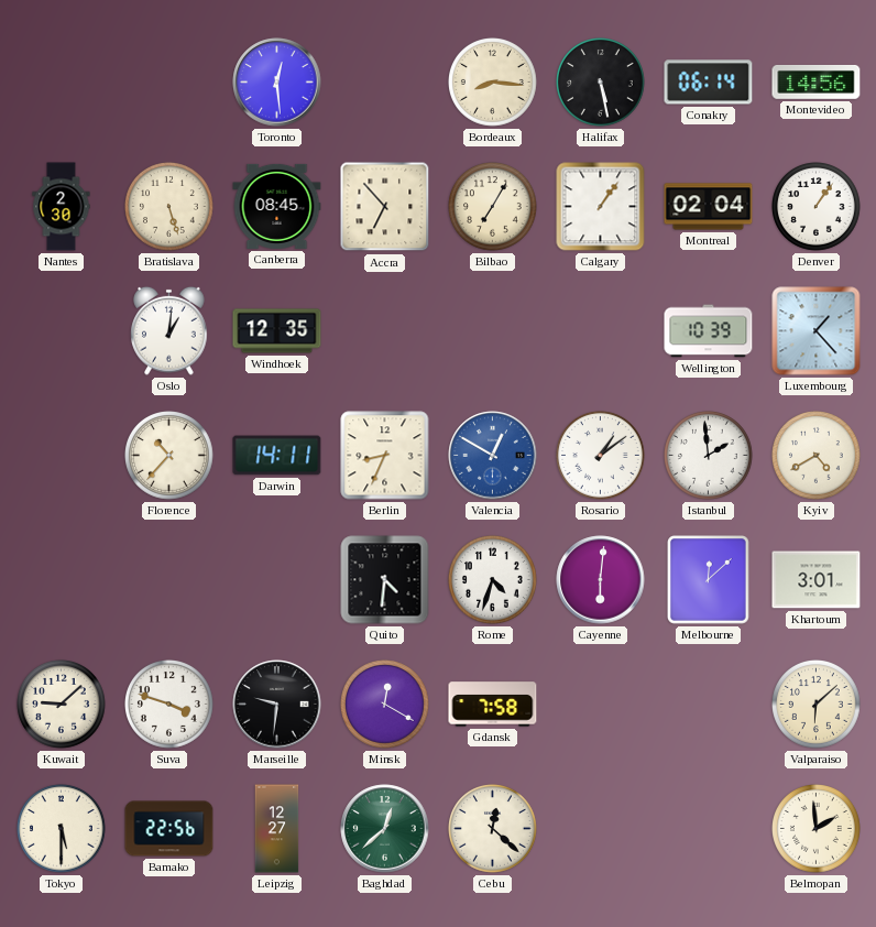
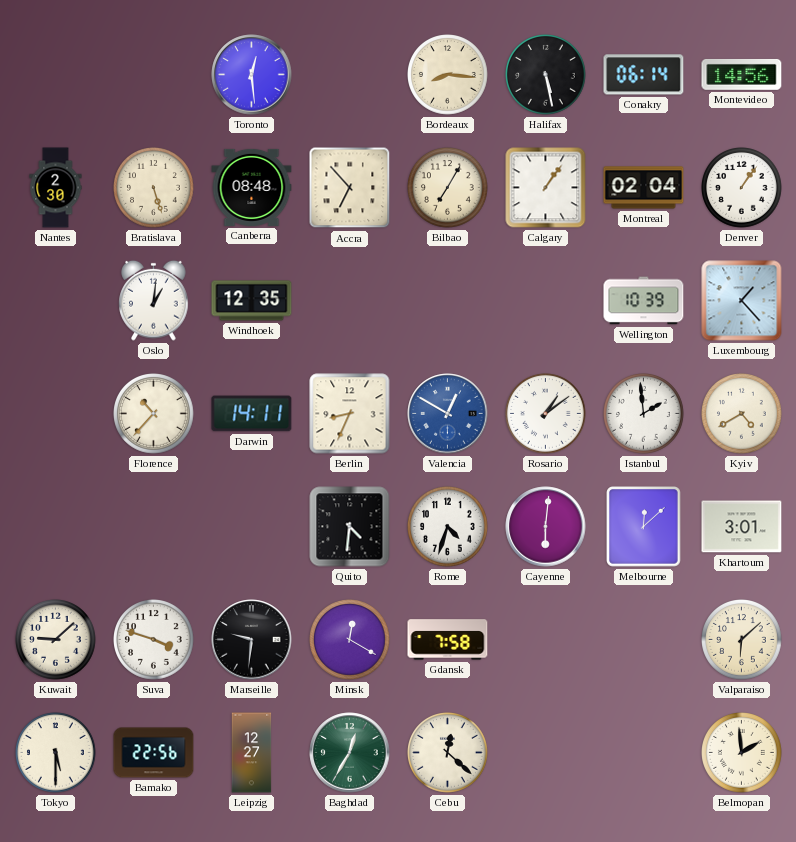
Canberra: 08:45 -> 08:48 (252, 187)
Baghdad: 12:38 -> 12:35 (350, 753)
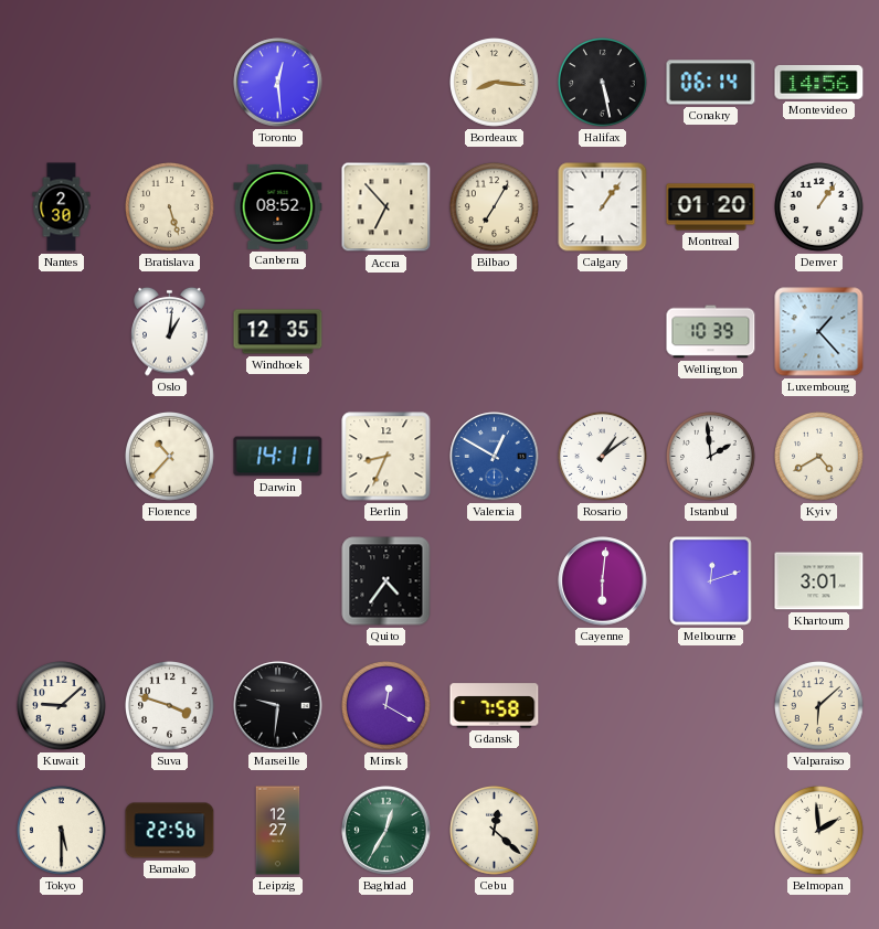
Canberra: 08:48 -> 08:52 (278, 206)
Montreal: 02:04 -> 01:20 (711, 207)
Quito: 4:31 -> 4:36 (386, 581)
Rome: 4:33 -> none (448, 527)
Melbourne: 12:08 -> 12:12 (711, 581)
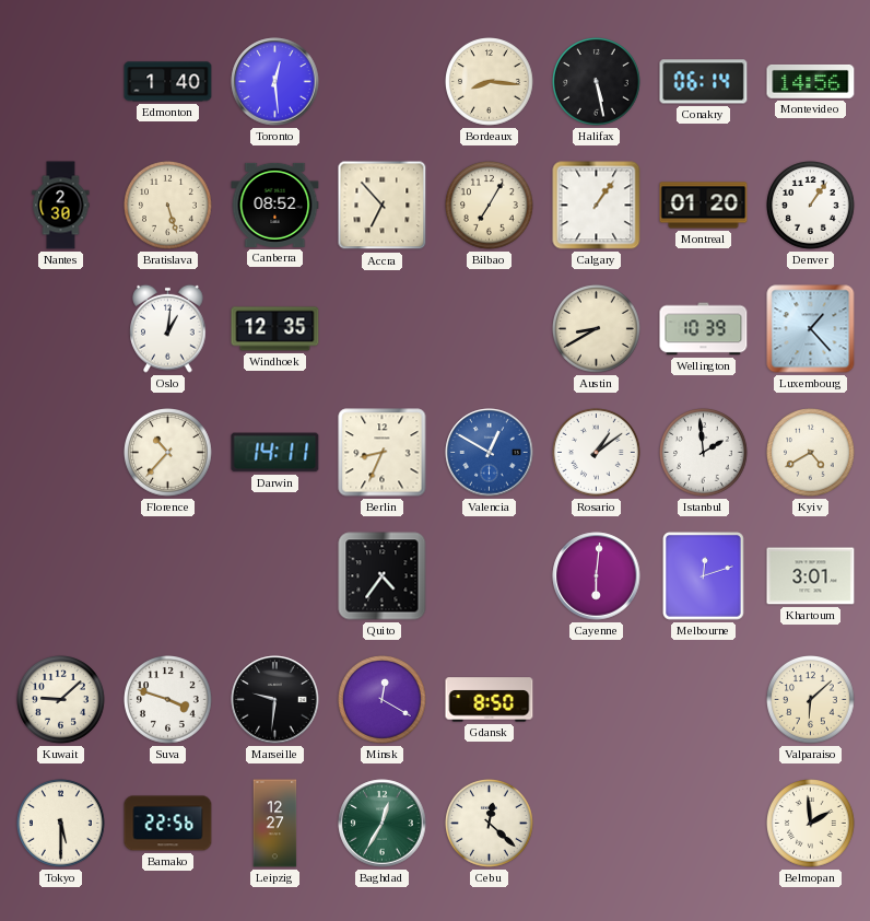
Edmonton: none -> 1:40 (168, 82)
Austin: none -> 8:40 (597, 329)
Gdansk: 7:58 -> 8:50 (490, 700)
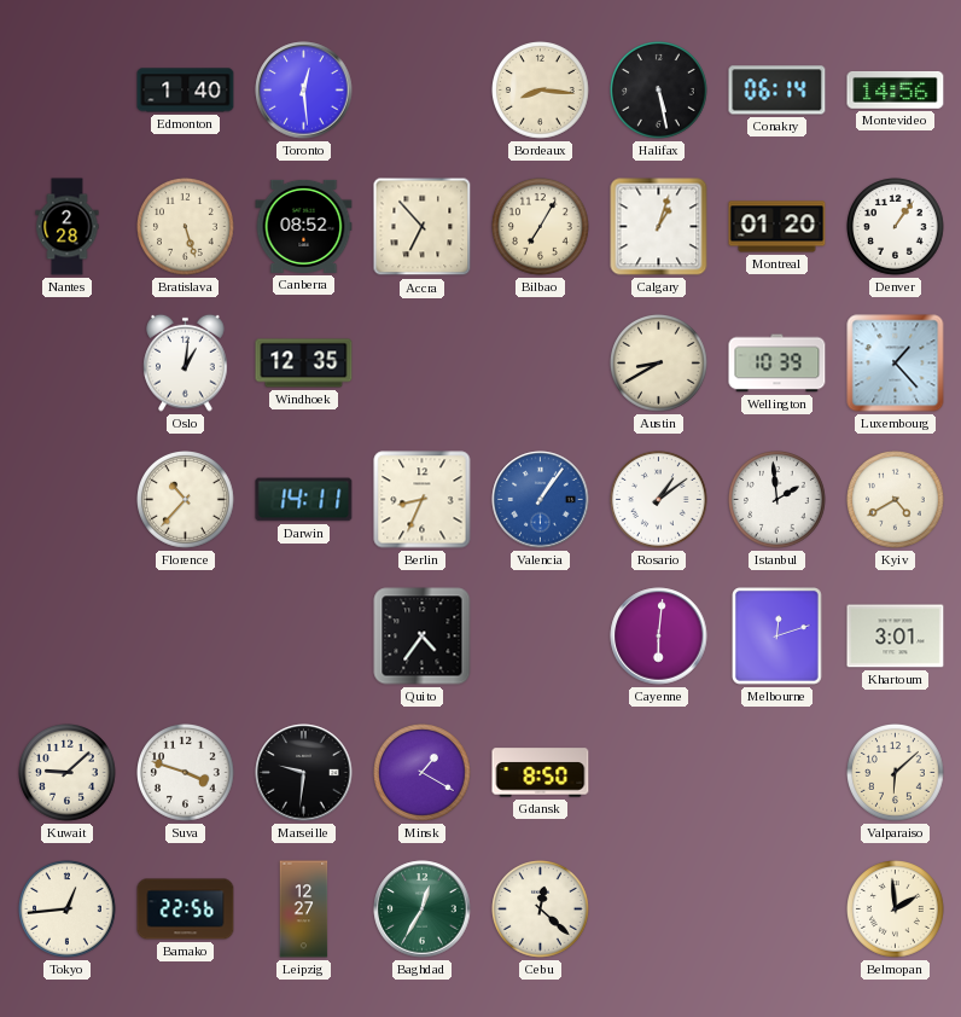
Nantes: 2:30 -> 2:28 (68, 227)
Calgary: 1:06 -> 1:03 (659, 227)
Valencia: 12:50 -> 1:06 (541, 500)
Minsk: 12:20 -> 1:20 (423, 773)
Tokyo: 5:30 -> 12:44 (68, 910)
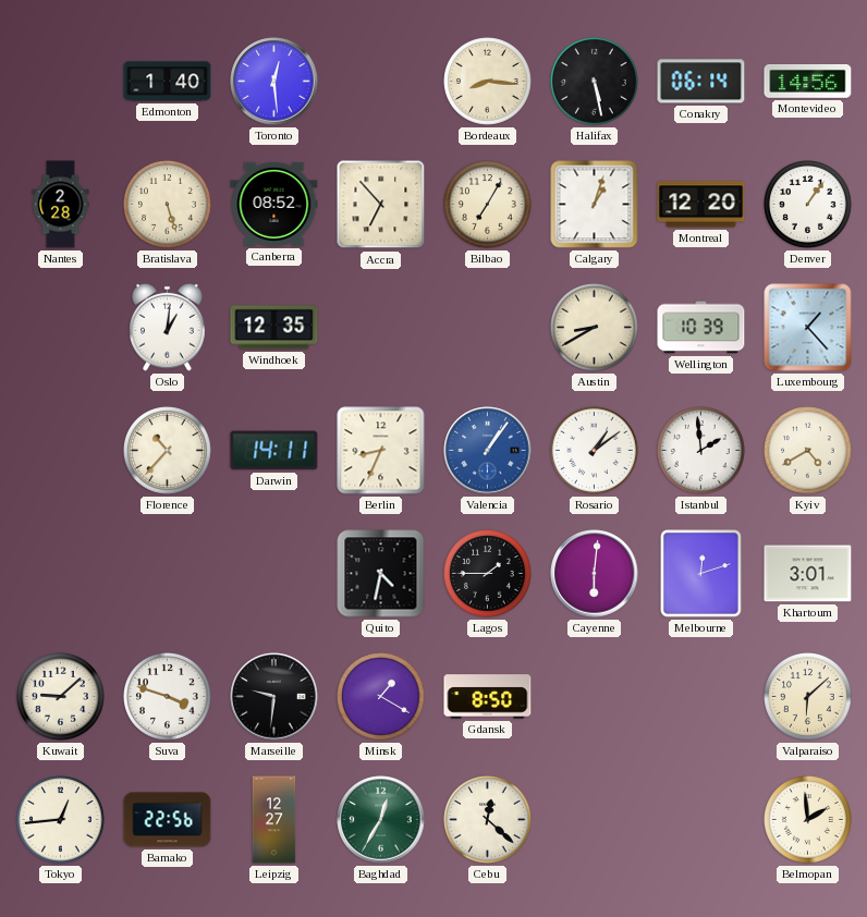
Montreal: 01:20 -> 12:20 (701, 205)
Quito: 4:36 -> 4:32 (381, 574)
Lagos: none -> 1:45 (488, 574)
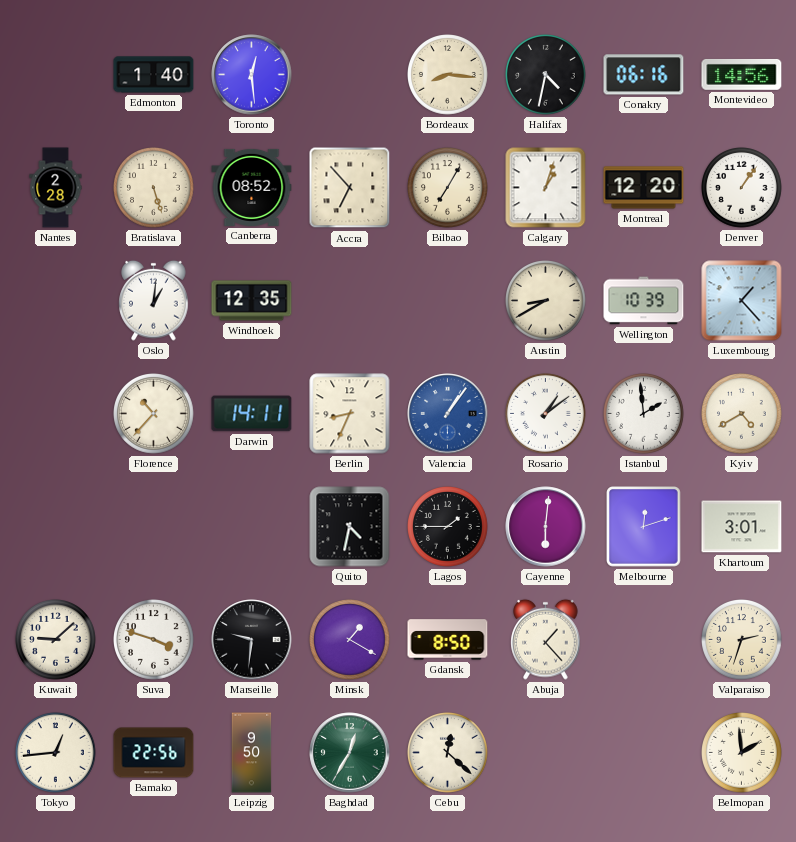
Halifax: 5:28 -> 4:32 (546, 75)
Conakry: 06:14 -> 06:16 (644, 75)
Abuja: none -> 1:23 (546, 639)
Valparaiso: 6:08 -> 2:33 (742, 640)
Leipzig: 12:27 -> 9:50 (252, 753)
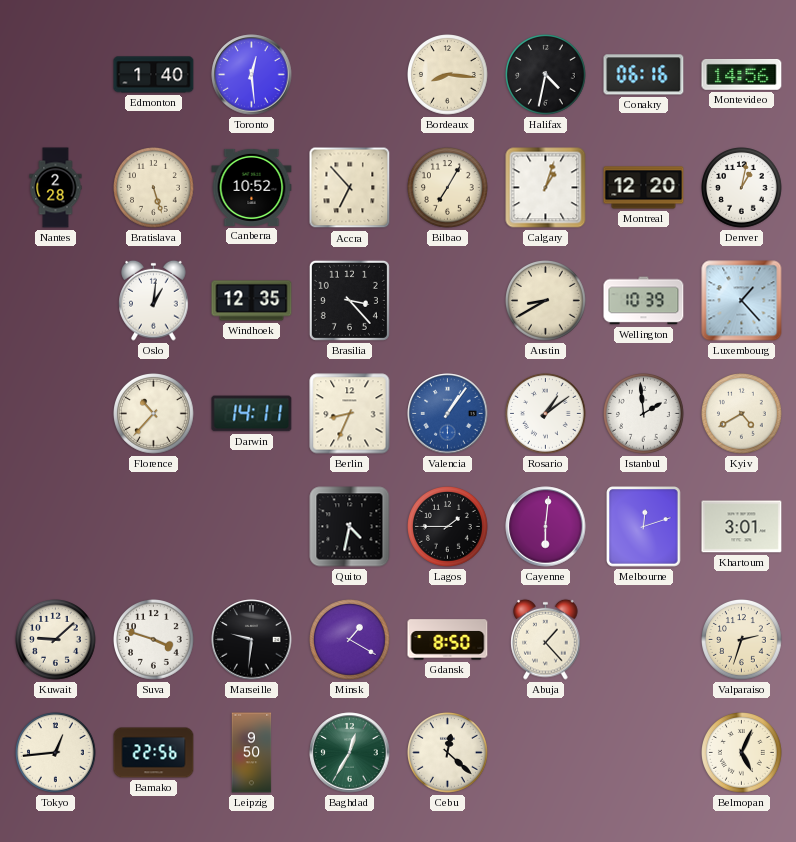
Canberra: 08:52 -> 10:52 (252, 187)
Denver: 1:06 -> 1:02 (742, 188)
Brasilia: none -> 3:23 (349, 300)
Belmopan: 1:59 -> 5:04 (742, 753)
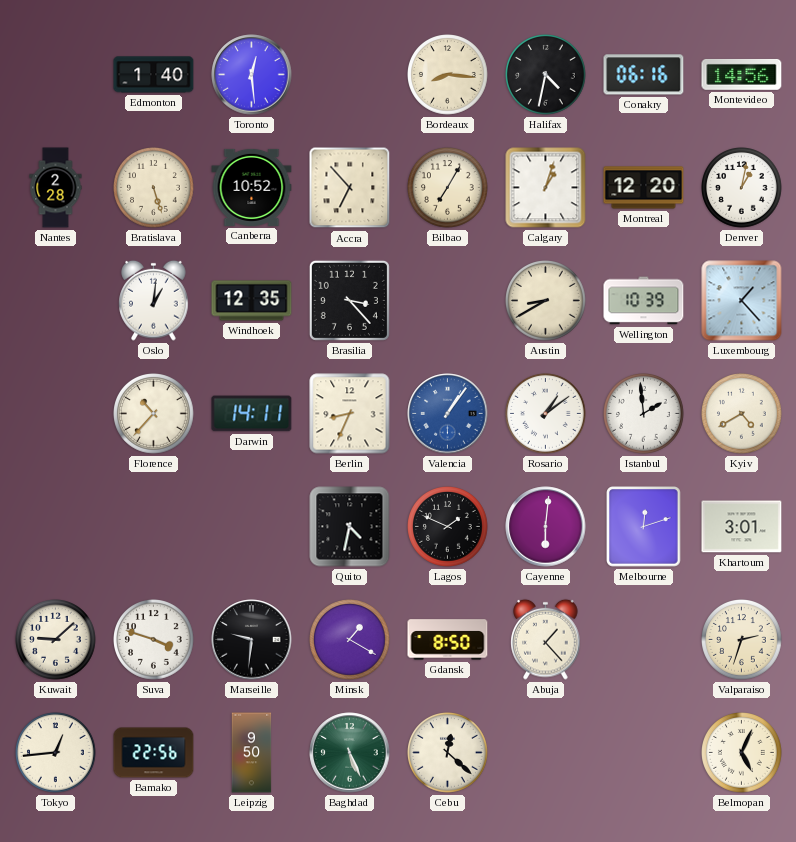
Lagos: 1:45 -> 1:49 (448, 527)
Baghdad: 12:35 -> 5:26 (350, 753)
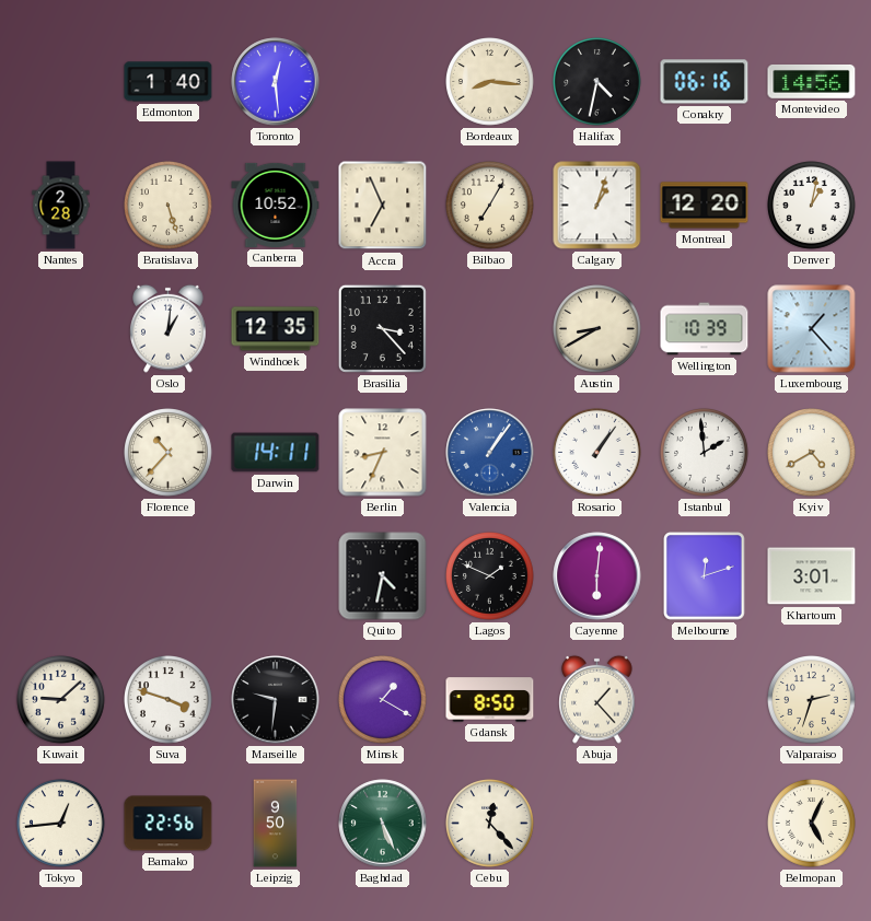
Accra: 6:53 -> 6:56 (383, 206)
Rosario: 1:09 -> 1:06 (597, 453)
Cebu: 12:22 -> 12:23 (490, 824)
